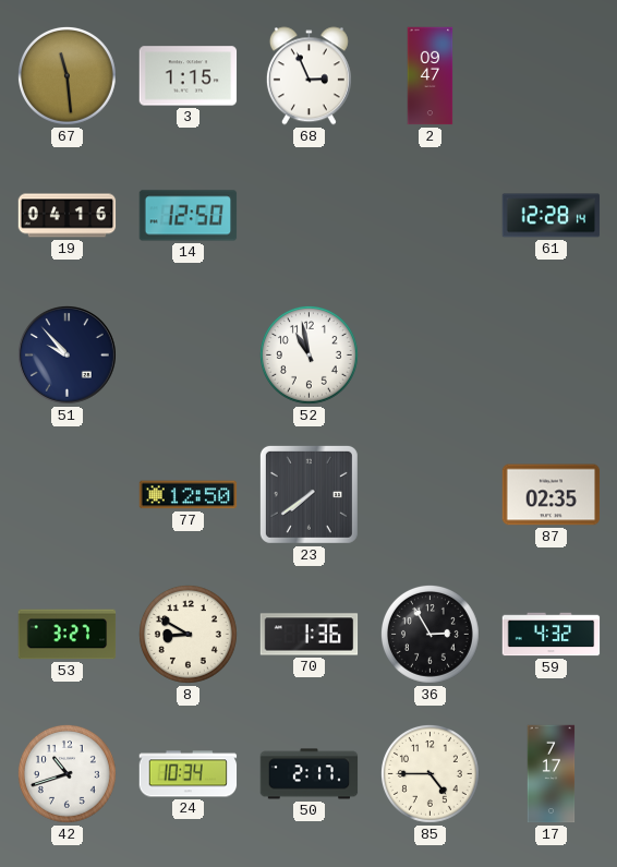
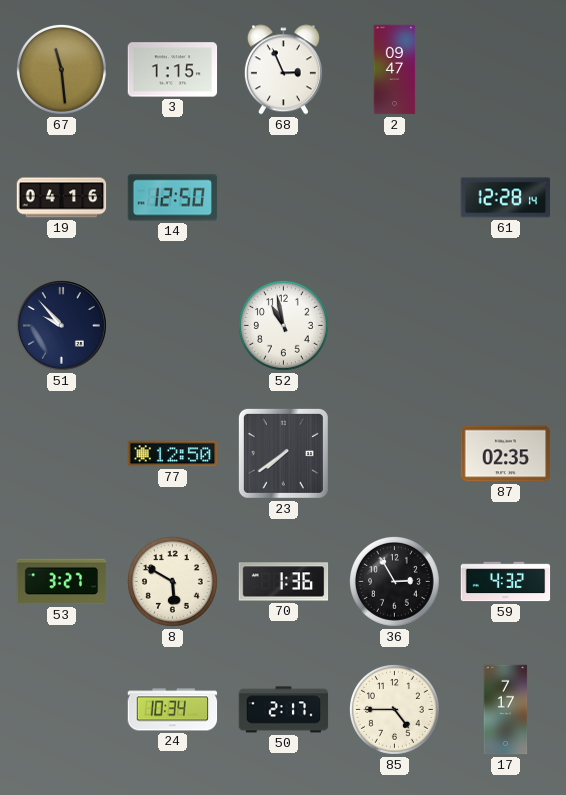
8: 8:50 -> 5:50 (173, 582)
42: 10:42 -> none (68, 774)
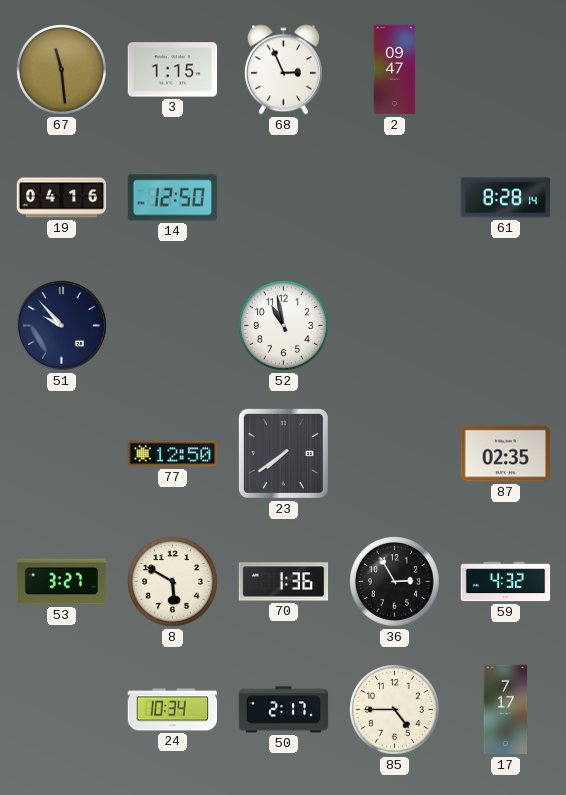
61: 12:28 -> 8:28 (506, 198)
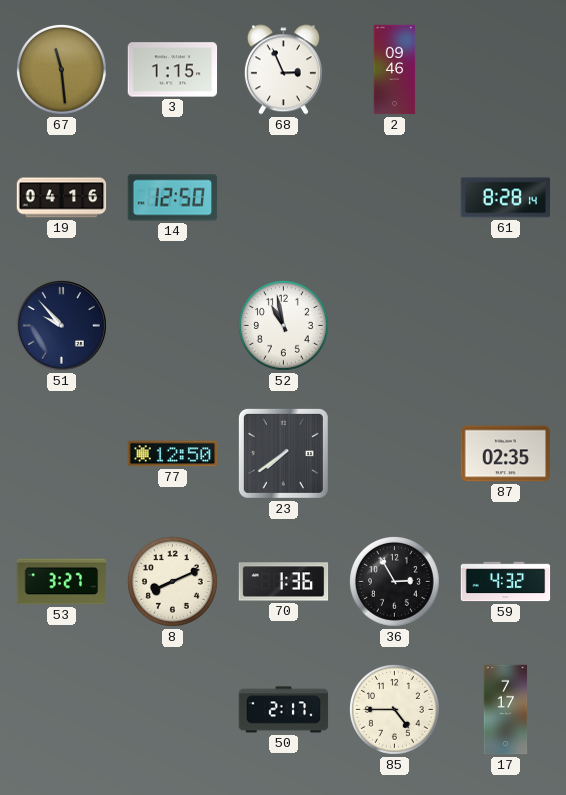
2: 09:47 -> 09:46 (395, 70)
8: 5:50 -> 8:11 (173, 582)
24: 10:34 -> none (173, 710)
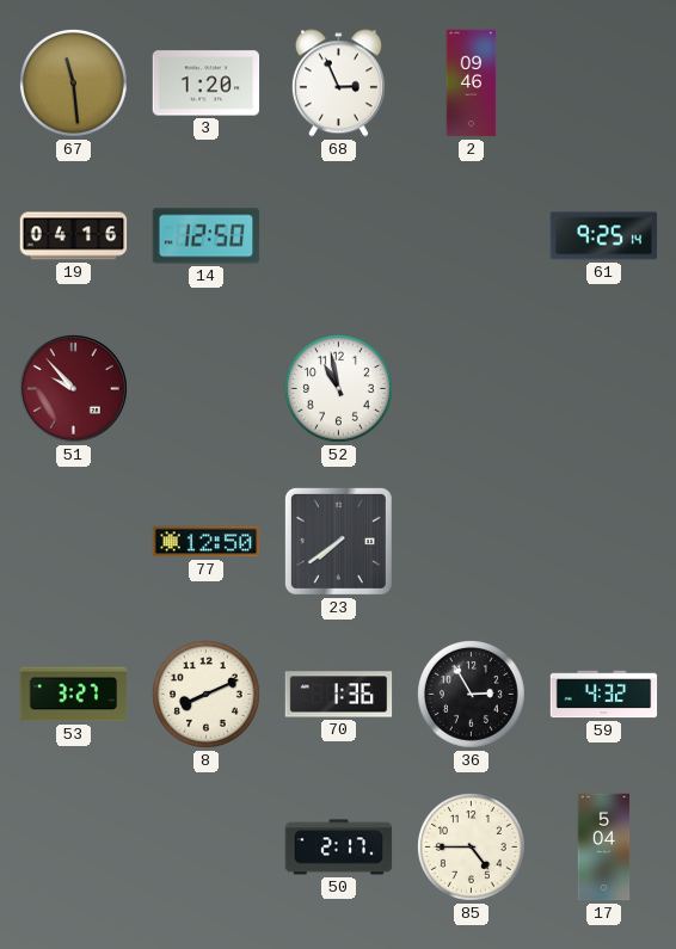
3: 1:15 -> 1:20 (207, 84)
61: 8:28 -> 9:25 (604, 236)
51 dial: navy -> burgundy (73, 388)
87: 02:35 -> none (506, 454)
17: 7:17 -> 5:04 (604, 848)
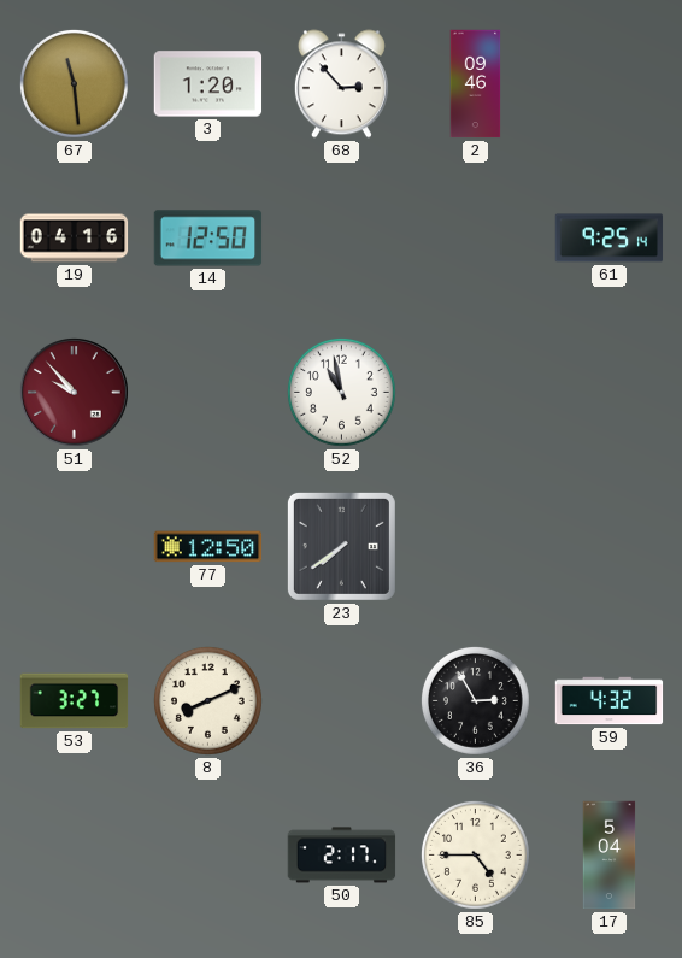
68: 2:56 -> 2:53 (341, 84)
70: 1:36 -> none (339, 695)
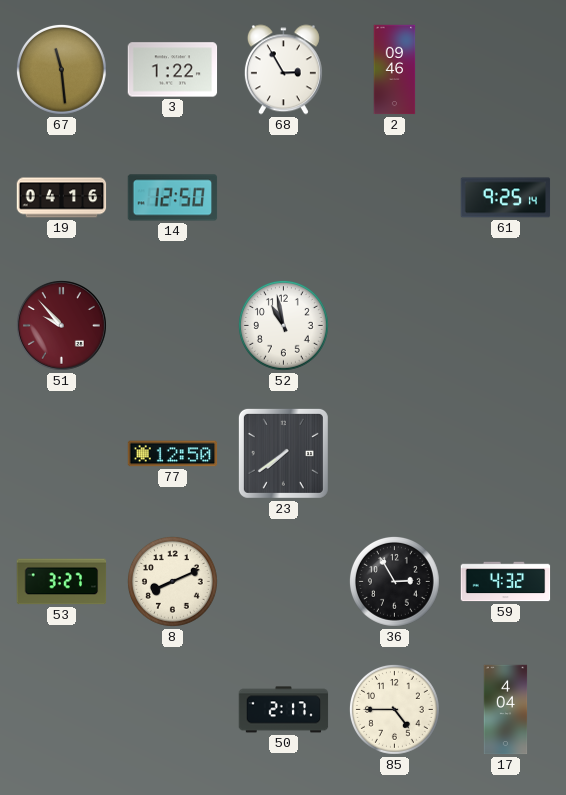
3: 1:20 -> 1:22 (173, 70)
68: 2:53 -> 2:55 (283, 70)
17: 5:04 -> 4:04 (506, 710)
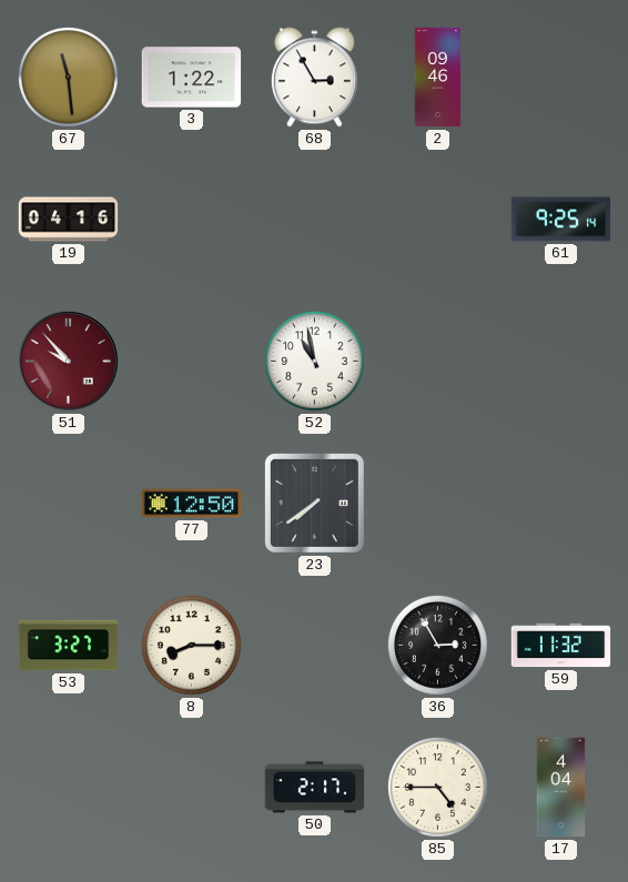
14: 12:50 -> none (173, 198)
8: 8:11 -> 8:15 (192, 646)
59: 4:32 -> 11:32 (561, 646)
